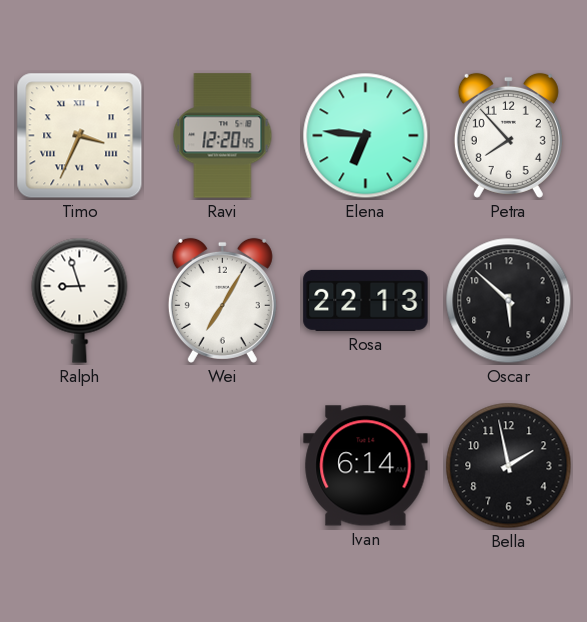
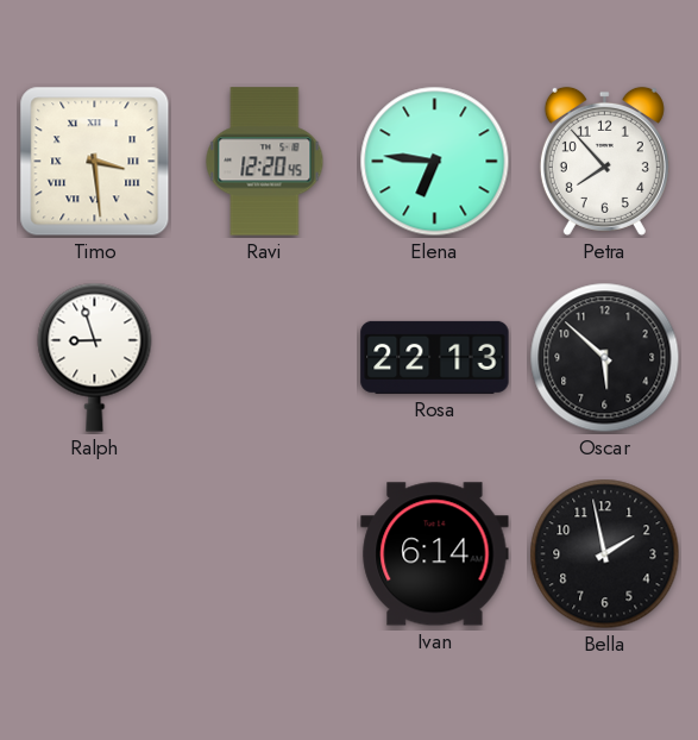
Timo: 3:34 -> 3:29 (95, 162)
Wei: 7:05 -> none (222, 300)
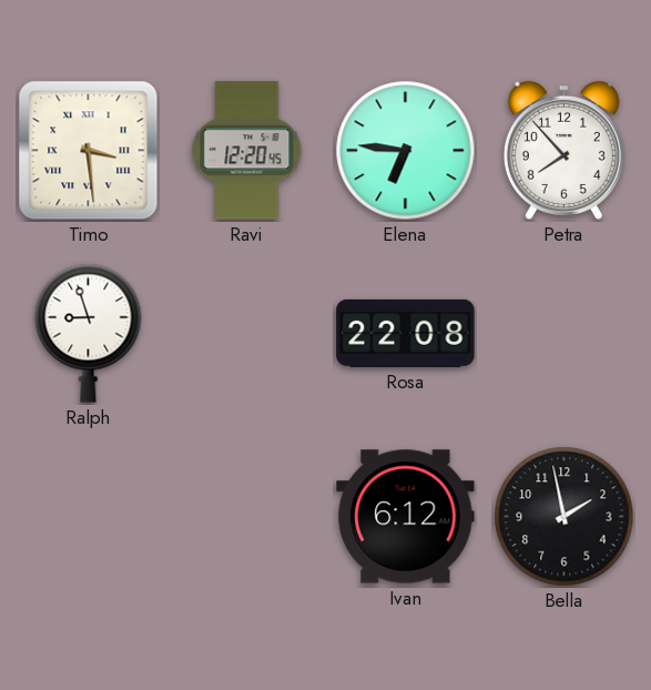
Rosa: 22:13 -> 22:08 (406, 333)
Oscar: 5:52 -> none (605, 358)
Ivan: 6:14 -> 6:12 (406, 517)
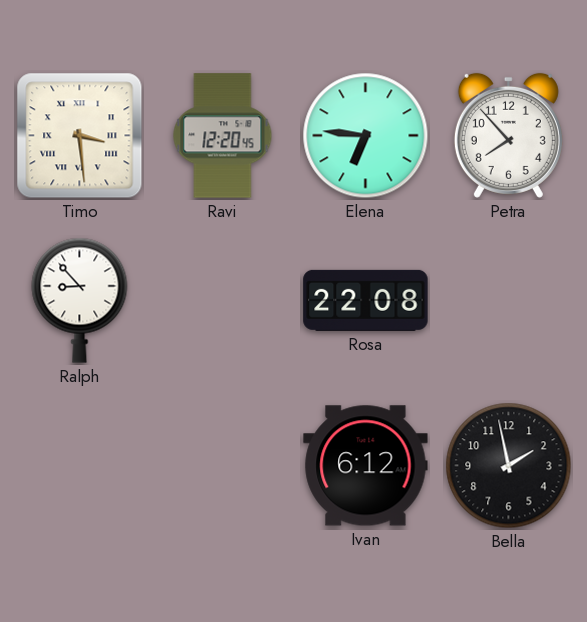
Ralph: 8:57 -> 8:53 (80, 300)
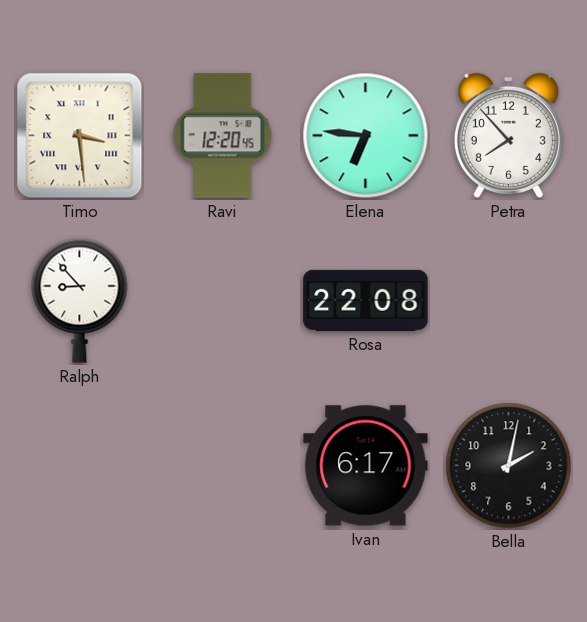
Ivan: 6:12 -> 6:17 (366, 466)
Bella: 1:58 -> 2:02 (509, 466)
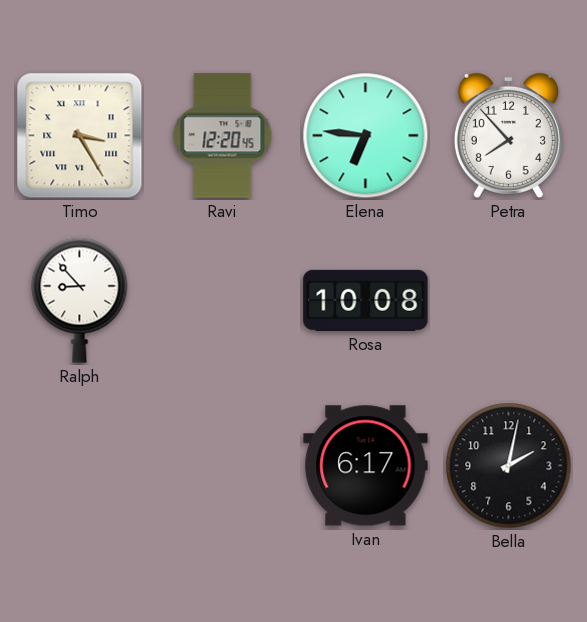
Timo: 3:29 -> 3:25 (80, 136)
Rosa: 22:08 -> 10:08 (366, 300)
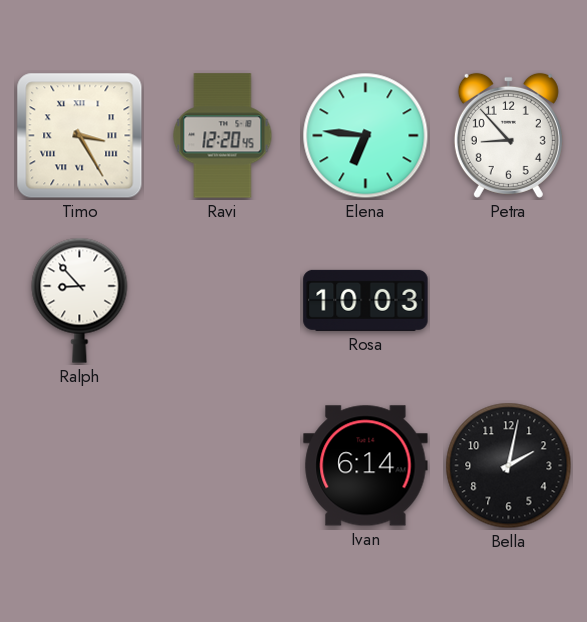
Petra: 7:53 -> 8:53 (508, 135)
Rosa: 10:08 -> 10:03 (366, 300)
Ivan: 6:17 -> 6:14 (366, 466)
